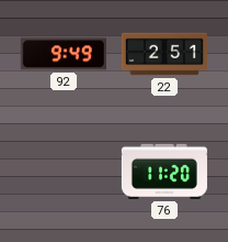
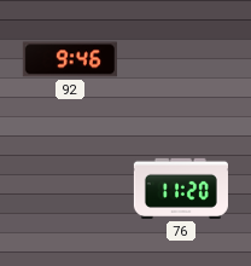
92: 9:49 -> 9:46 (70, 59)
22: 2:51 -> none (164, 54)
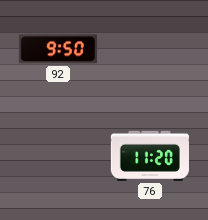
92: 9:46 -> 9:50 (58, 49)
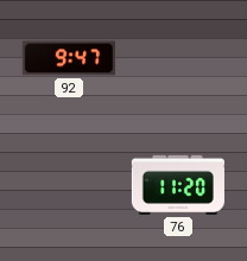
92: 9:50 -> 9:47 (69, 58)
